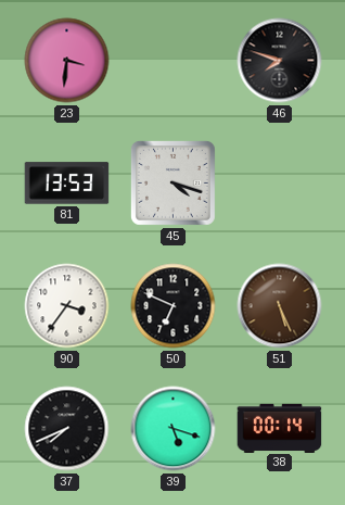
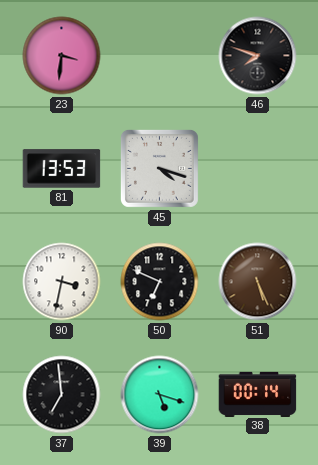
90: 3:36 -> 3:32 (62, 282)
37: 7:41 -> 6:59 (62, 395)
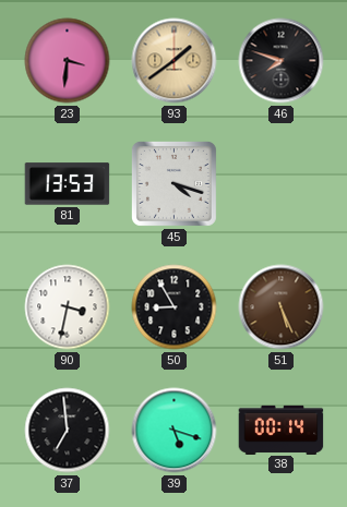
93: none -> 1:39 (175, 61)
50: 6:49 -> 8:55 (175, 307)
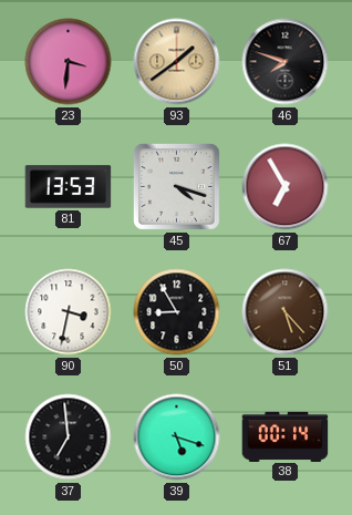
67: none -> 6:55 (286, 187)
51: 5:26 -> 5:23 (286, 312)
